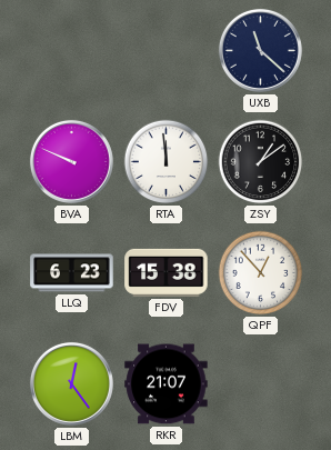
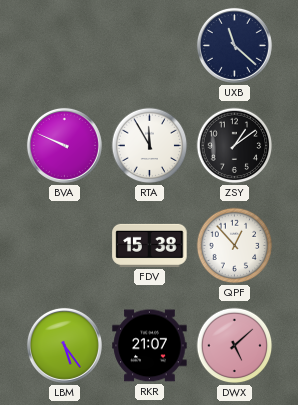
RTA: 11:59 -> 11:55 (150, 146)
LLQ: 6:23 -> none (72, 273)
LBM: 12:24 -> 5:24 (64, 345)
DWX: none -> 5:08 (235, 346)
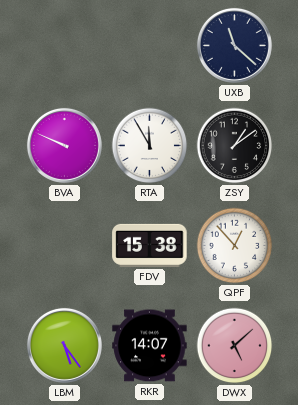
RKR: 21:07 -> 14:07 (150, 346)
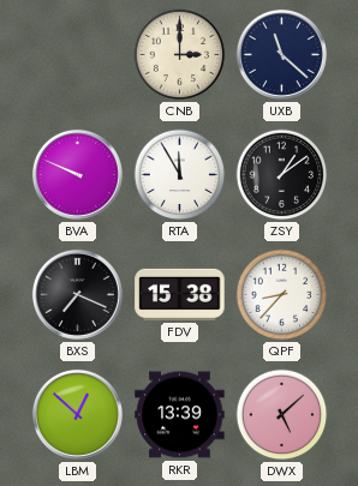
CNB: none -> 3:00 (180, 55)
BXS: none -> 7:19 (77, 294)
QPF: 12:53 -> 8:37 (282, 295)
LBM: 5:24 -> 12:52 (77, 414)
RKR: 14:07 -> 13:39 (180, 415)
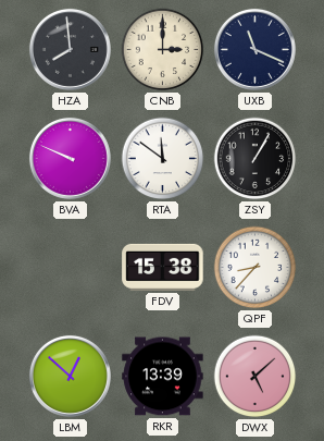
HZA: none -> 7:59 (70, 49)
UXB: 11:22 -> 11:19 (254, 49)
RTA: 11:55 -> 11:51 (163, 159)
ZSY: 1:09 -> 1:05 (256, 159)
BXS: 7:19 -> none (77, 294)
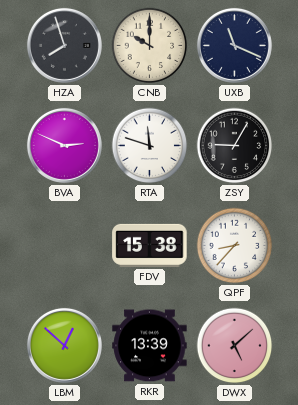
HZA: 7:59 -> 7:57 (64, 45)
CNB: 3:00 -> 10:00 (150, 46)
BVA: 9:49 -> 2:49 (64, 145)
RTA: 11:51 -> 11:48 (150, 146)
ZSY: 1:05 -> 9:05 (235, 146)
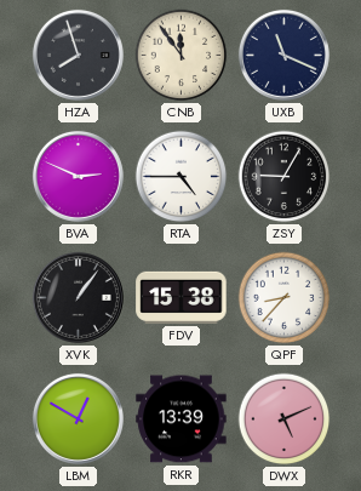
CNB: 10:00 -> 11:54 (182, 56)
RTA: 11:48 -> 4:45 (182, 177)
XVK: none -> 1:06 (78, 297)
LBM: 12:52 -> 12:50 (78, 418)
DWX: 5:08 -> 5:11 (285, 419)
